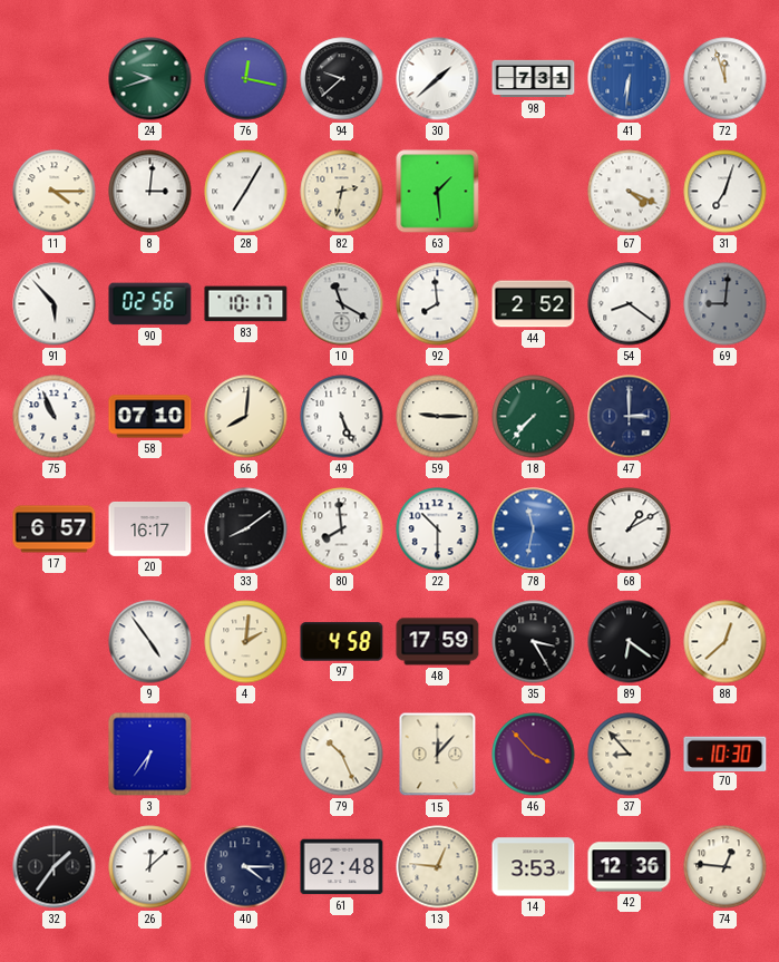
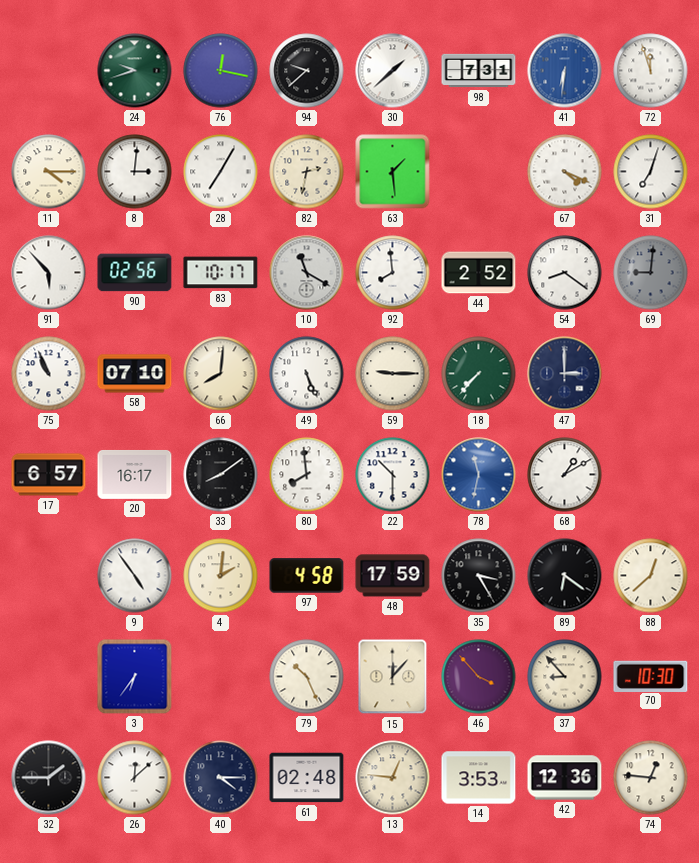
32: 1:36 -> 1:45 (49, 778)
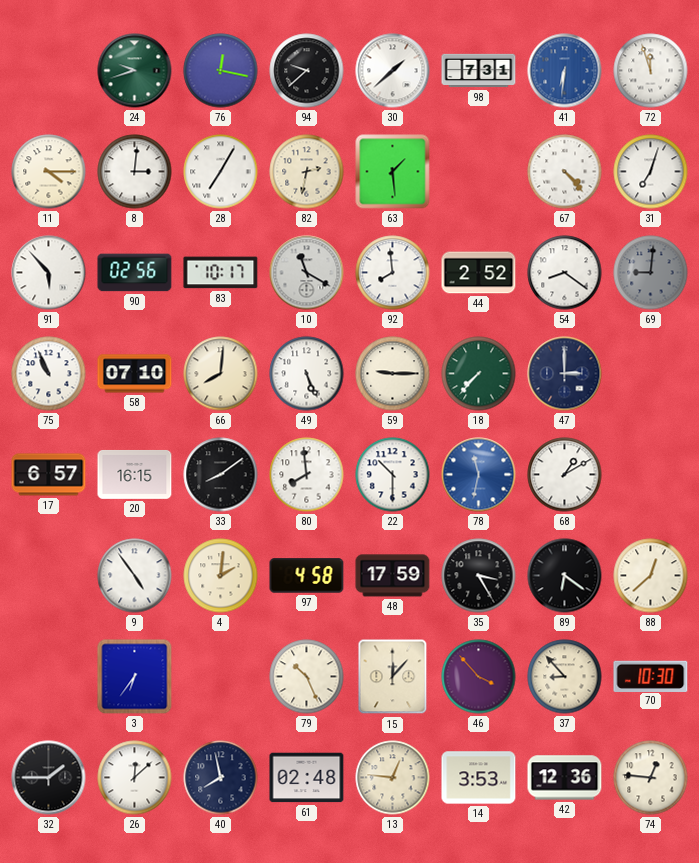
67: 4:19 -> 4:23 (565, 172)
20: 16:17 -> 16:15 (135, 474)
40: 4:15 -> 7:58 (221, 778)
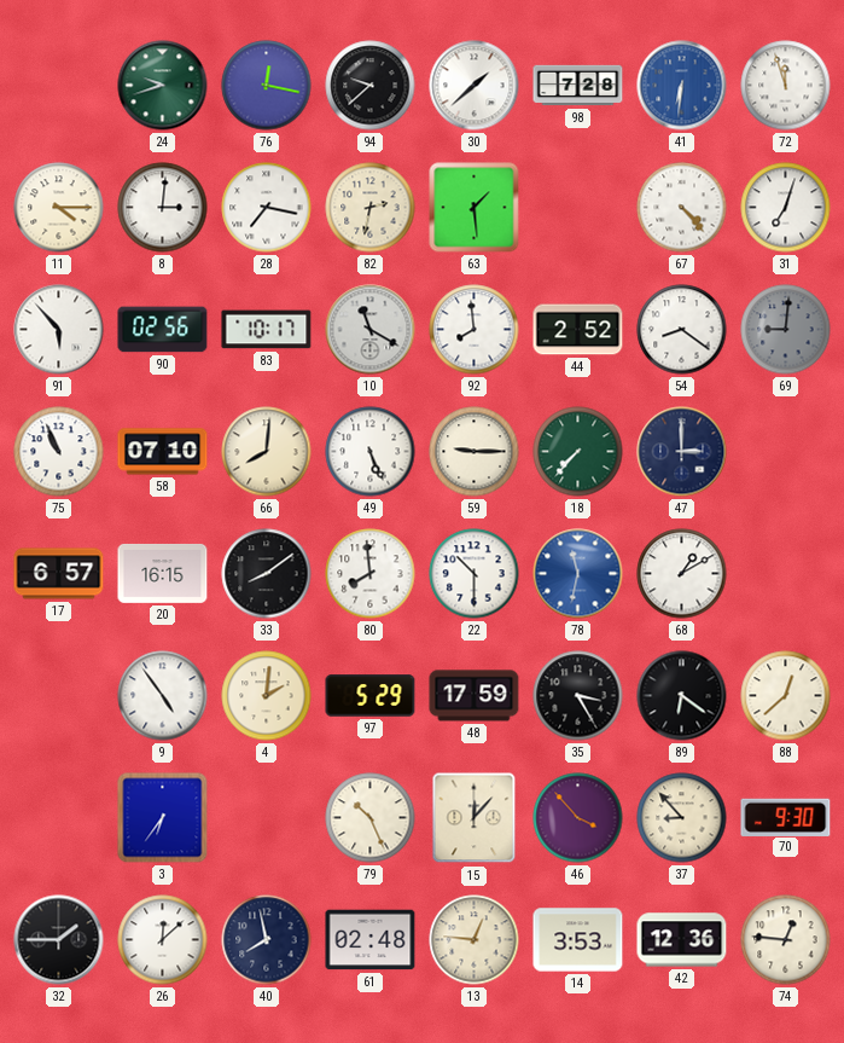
98: 7:31 -> 7:28 (578, 86)
28: 7:05 -> 7:17 (267, 208)
97: 4:58 -> 5:29 (371, 696)
70: 10:30 -> 9:30 (786, 817)
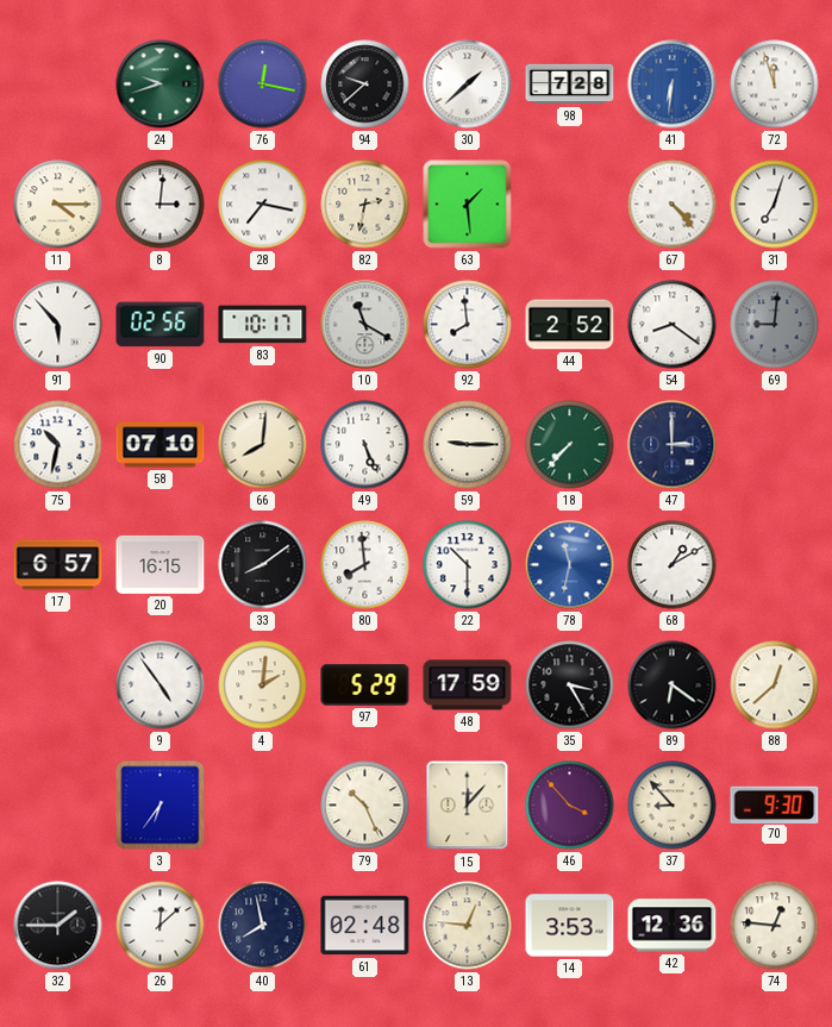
75: 10:56 -> 10:32 (58, 445)
